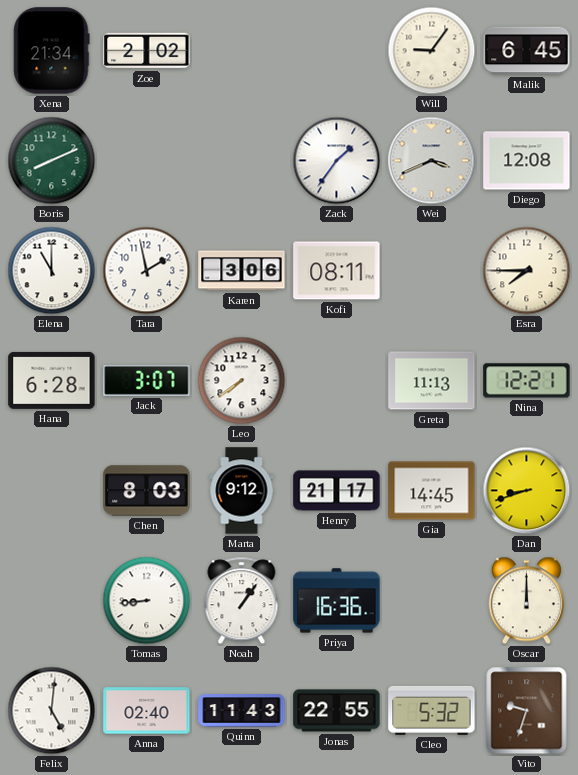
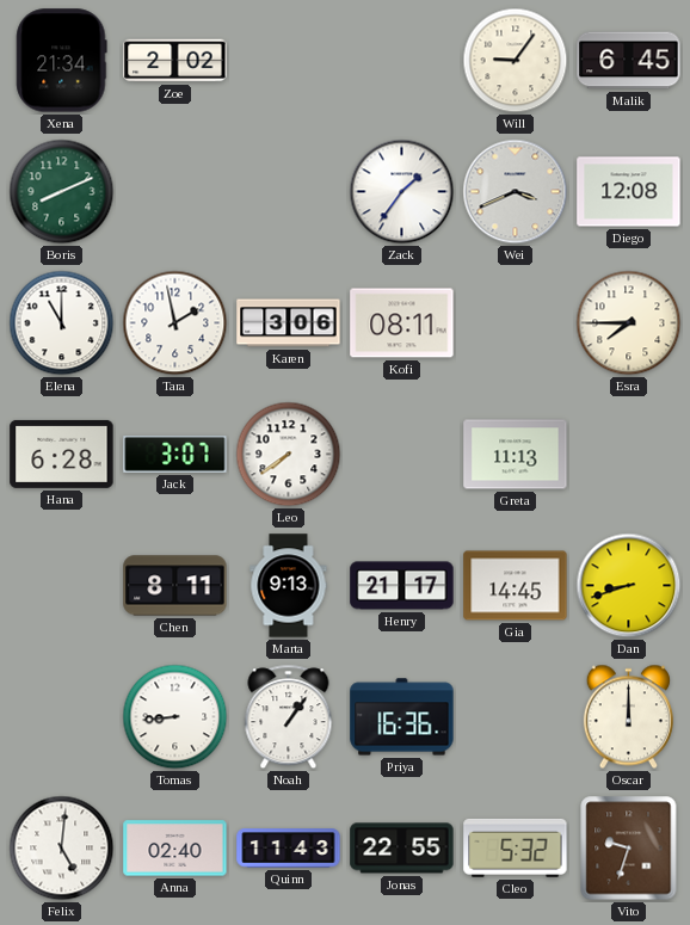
Nina: 12:21 -> none (527, 381)
Chen: 8:03 -> 8:11 (175, 586)
Marta: 9:12 -> 9:13 (289, 586)
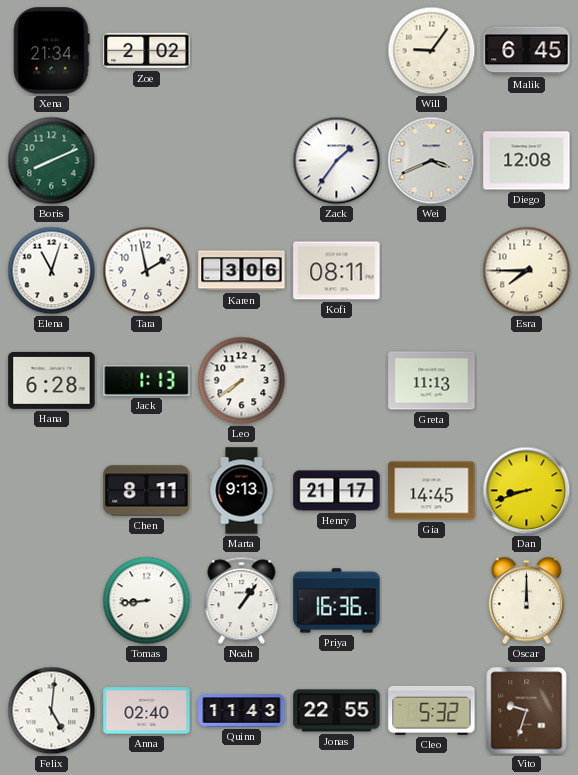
Elena: 11:00 -> 11:03 (52, 271)
Jack: 3:07 -> 1:13 (147, 380)
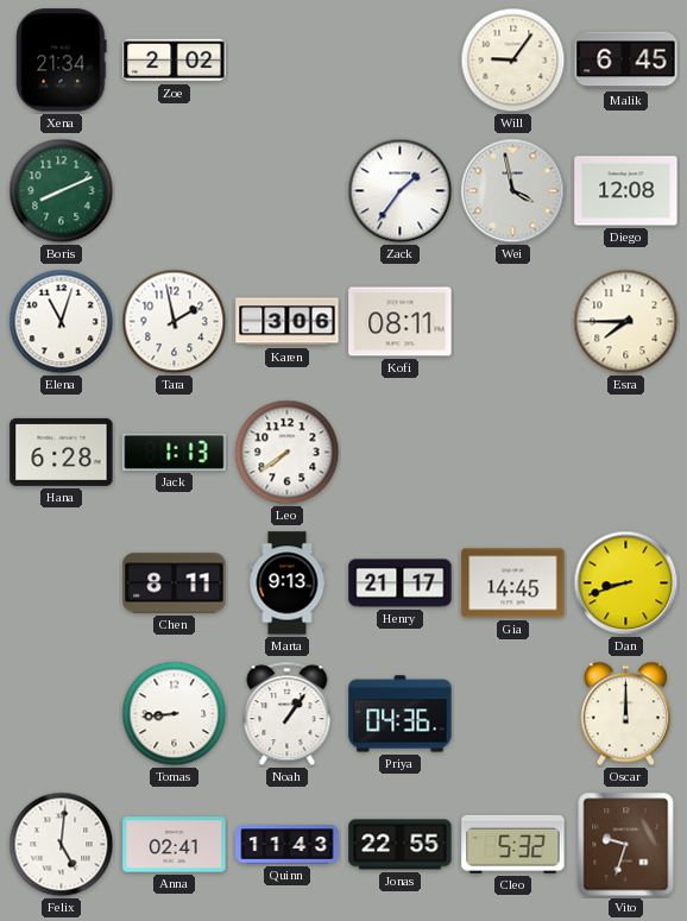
Wei: 3:41 -> 3:58 (513, 191)
Greta: 11:13 -> none (432, 381)
Priya: 16:36 -> 04:36 (401, 714)
Anna: 02:40 -> 02:41 (175, 845)
